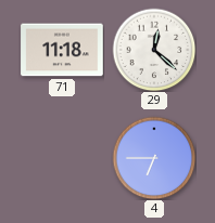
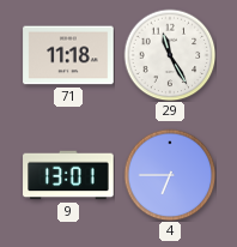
29: 12:22 -> 11:25 (170, 55)
9: none -> 13:01 (68, 175)
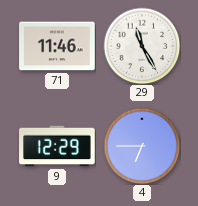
71: 11:18 -> 11:46 (57, 46)
9: 13:01 -> 12:29 (57, 146)
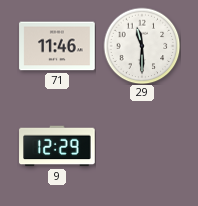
29: 11:25 -> 11:30 (142, 46)
4: 6:45 -> none (142, 146)
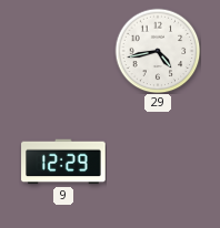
71: 11:46 -> none (57, 46)
29: 11:30 -> 4:43 (158, 51)
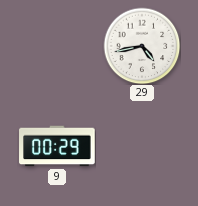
9: 12:29 -> 00:29 (57, 146)
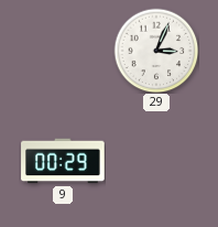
29: 4:43 -> 3:04 (156, 51)
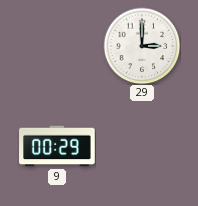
29: 3:04 -> 3:00 (142, 46)
